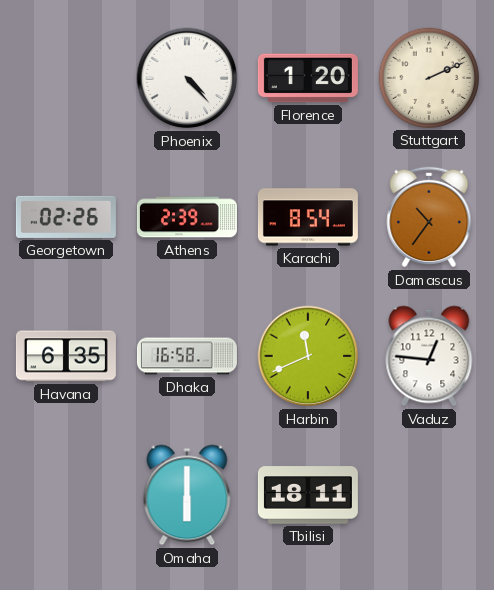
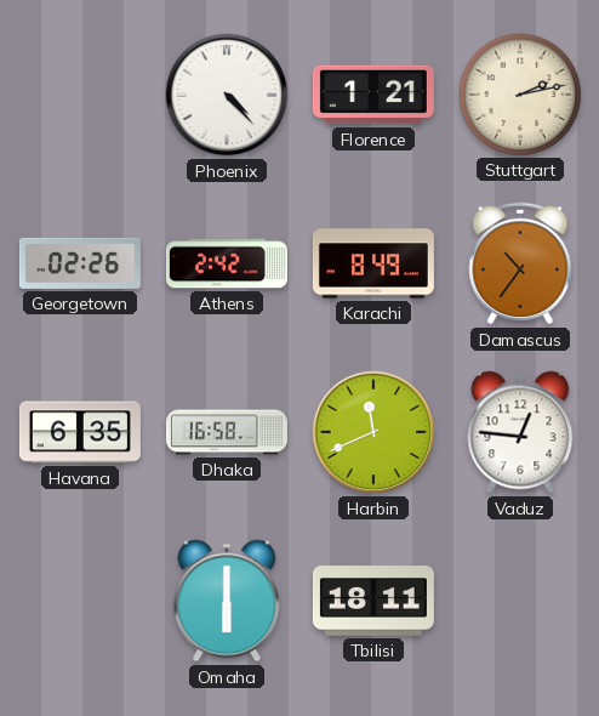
Florence: 1:20 -> 1:21 (373, 95)
Stuttgart: 2:11 -> 2:13 (520, 95)
Athens: 2:39 -> 2:42 (227, 263)
Karachi: 8:54 -> 8:49 (373, 263)
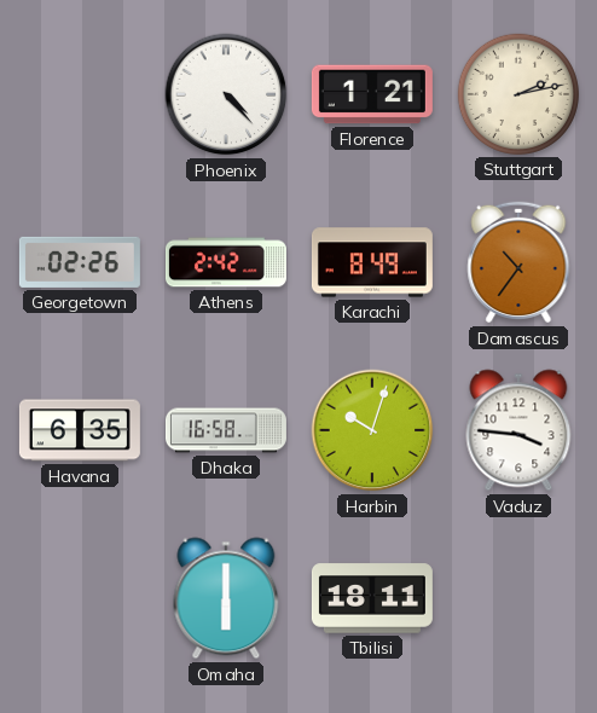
Harbin: 11:41 -> 10:03 (372, 430)
Vaduz: 12:46 -> 3:46 (518, 430)
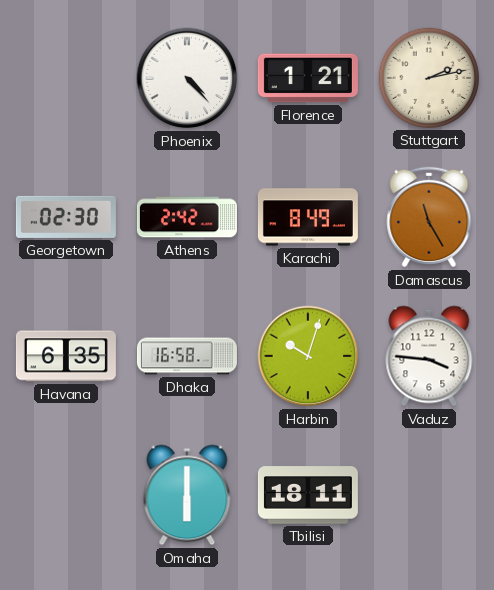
Georgetown: 02:26 -> 02:30 (66, 217)
Damascus: 10:36 -> 11:25 (429, 217)
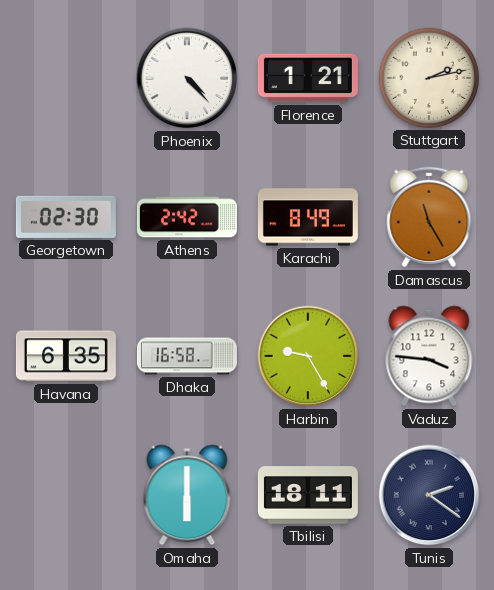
Harbin: 10:03 -> 9:25 (308, 356)
Tunis: none -> 2:21 (429, 495)
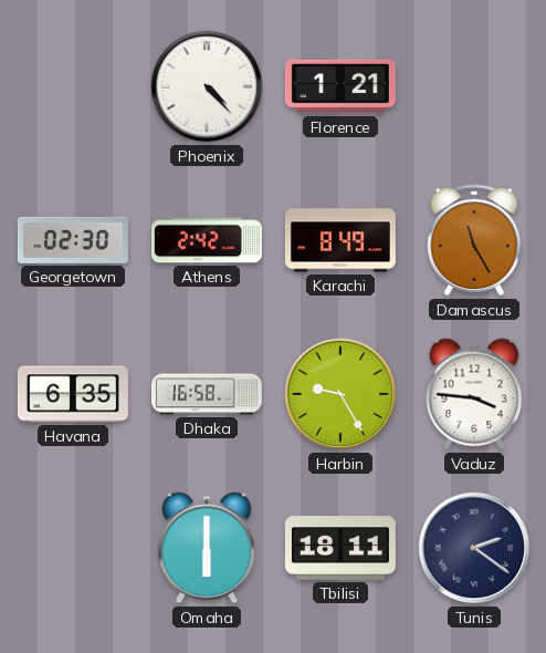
Stuttgart: 2:13 -> none (429, 78)
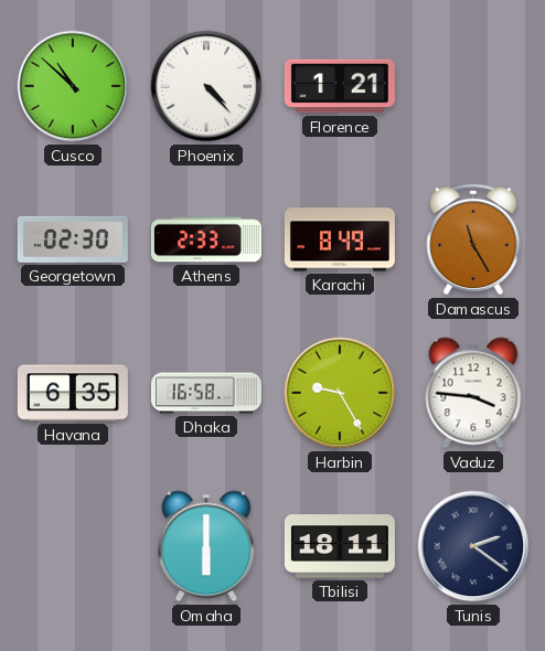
Cusco: none -> 10:52 (73, 86)
Athens: 2:42 -> 2:33 (206, 239)
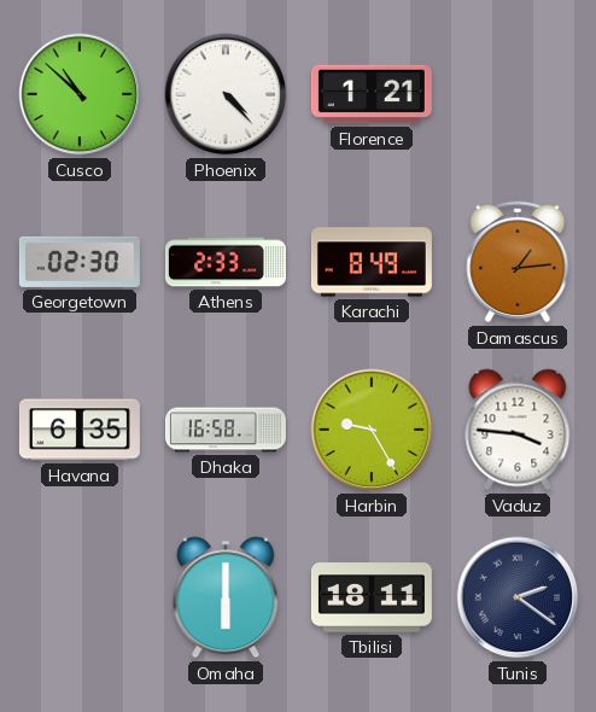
Damascus: 11:25 -> 1:14 (518, 262)
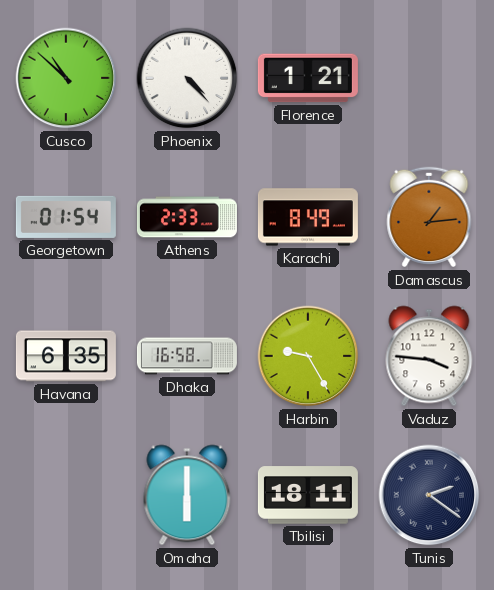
Georgetown: 02:30 -> 01:54 (66, 217)
